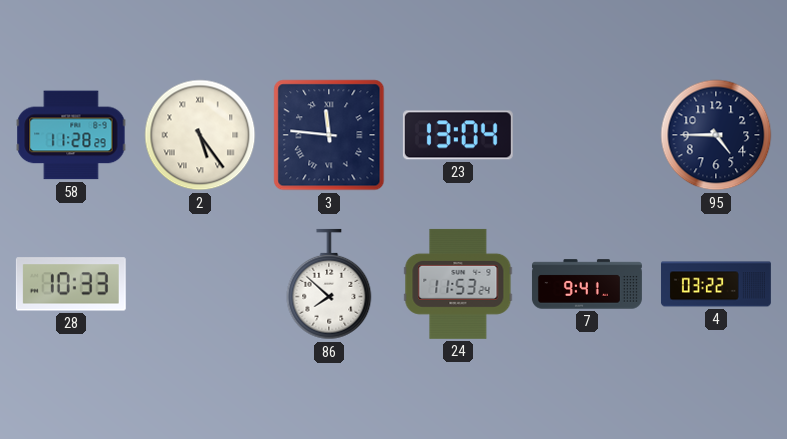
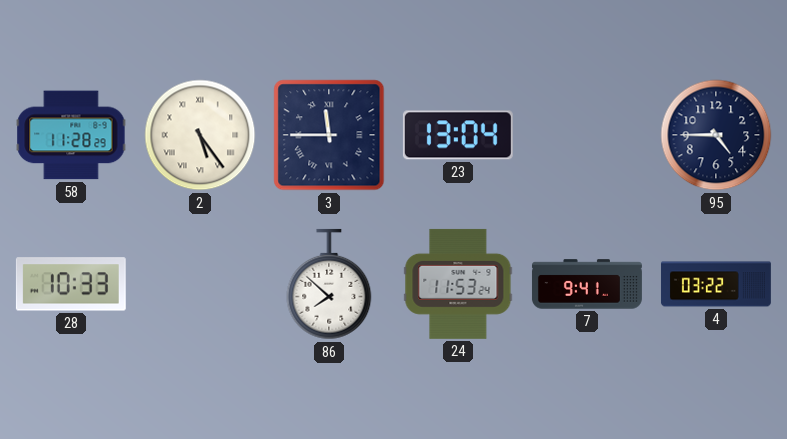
3: 11:46 -> 11:45 (329, 135)
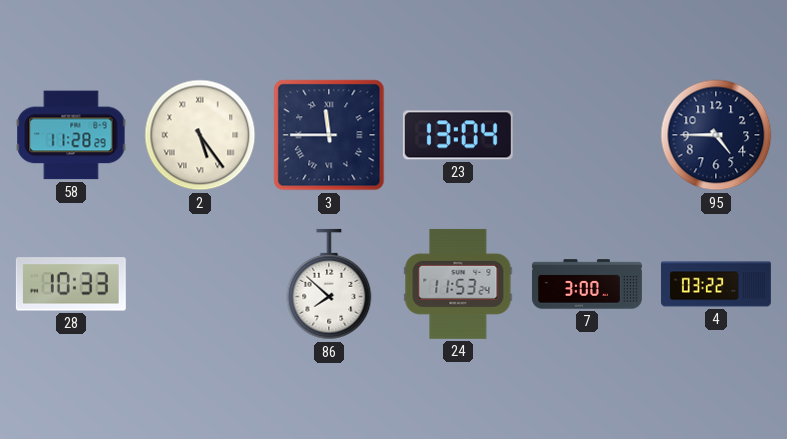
7: 9:41 -> 3:00 (587, 284)
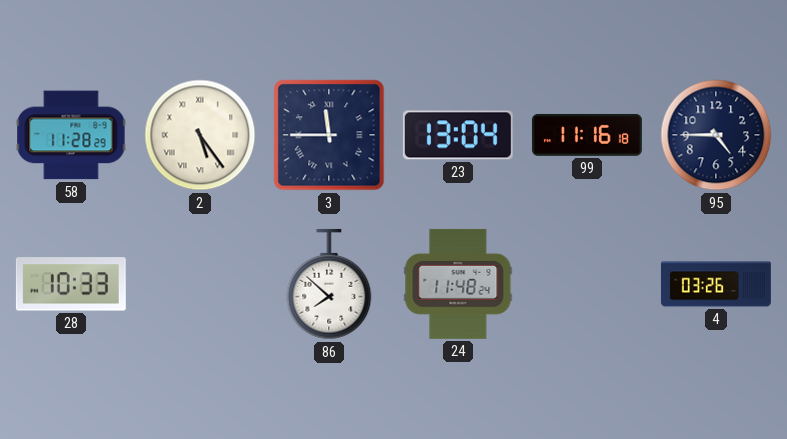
99: none -> 11:16 (587, 135)
24: 11:53 -> 11:48 (458, 284)
7: 3:00 -> none (587, 284)
4: 03:22 -> 03:26 (716, 284)
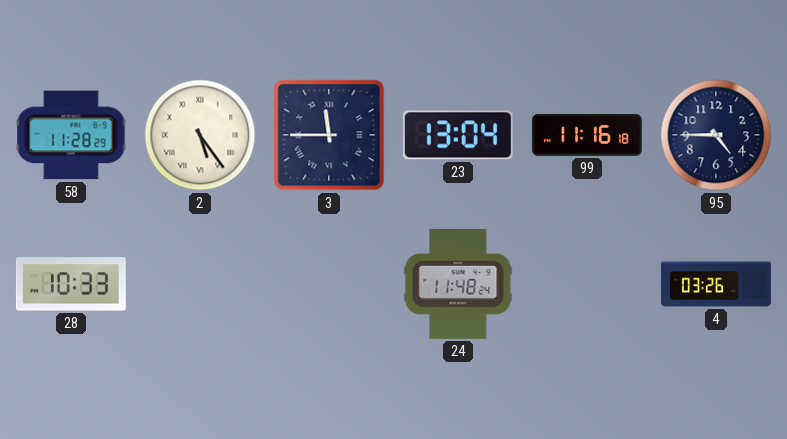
86: 7:52 -> none (329, 284)
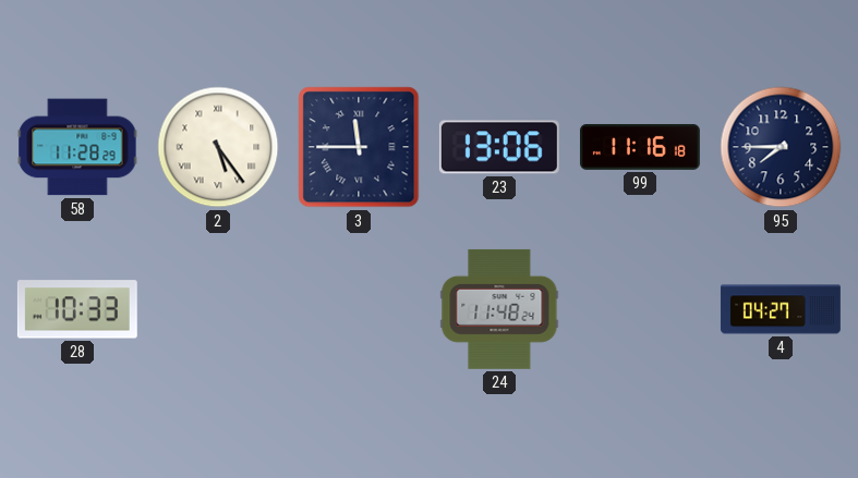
23: 13:04 -> 13:06 (499, 147)
95: 4:45 -> 7:45 (781, 147)
4: 03:26 -> 04:27 (781, 309)
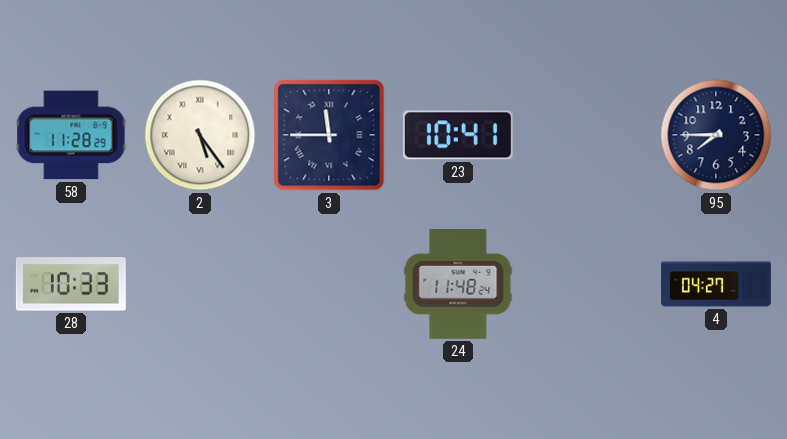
23: 13:06 -> 10:41 (458, 135)
99: 11:16 -> none (640, 147)
